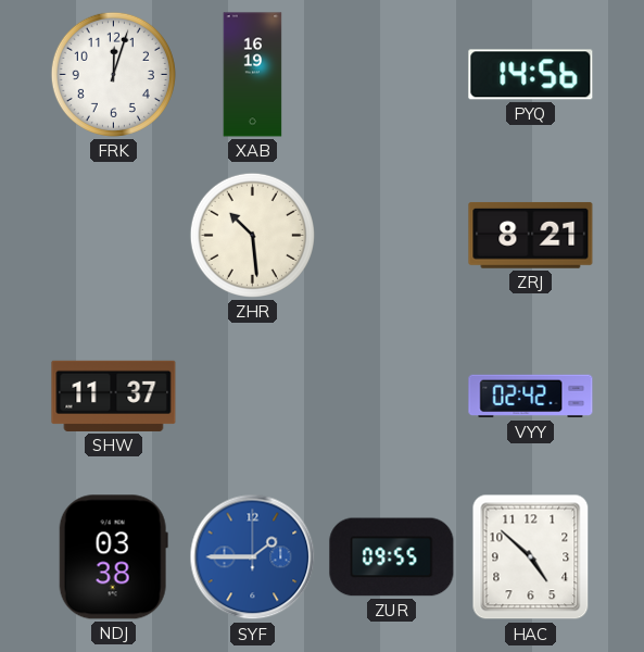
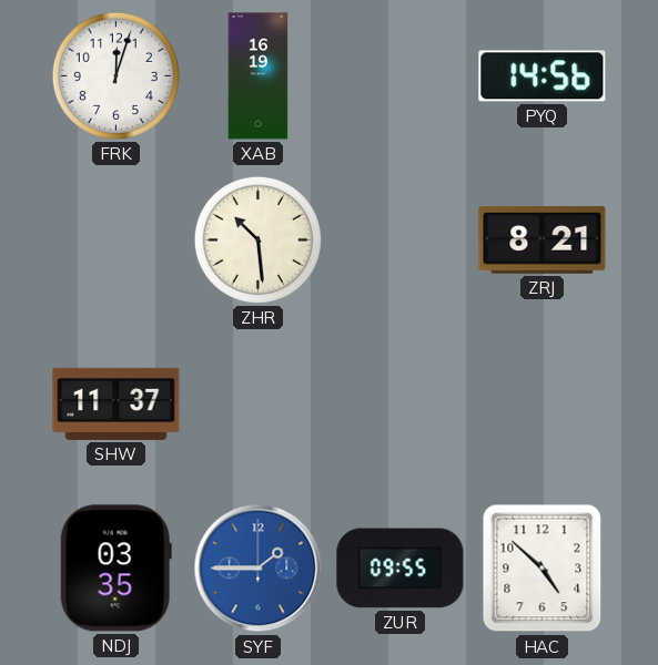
VYY: 02:42 -> none (531, 397)
NDJ: 03:38 -> 03:35 (115, 569)
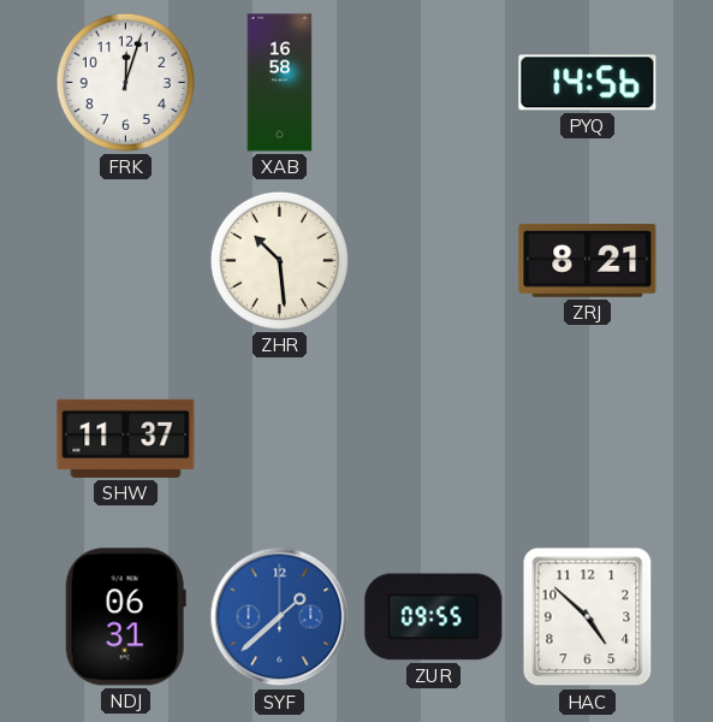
XAB: 16:19 -> 16:58 (280, 83)
NDJ: 03:35 -> 06:31 (125, 617)
SYF: 1:45 -> 1:38 (280, 617)
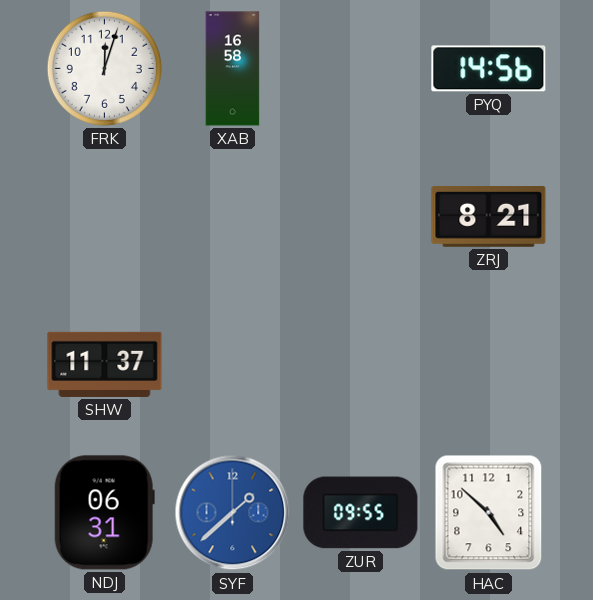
ZHR: 10:29 -> none (279, 260)
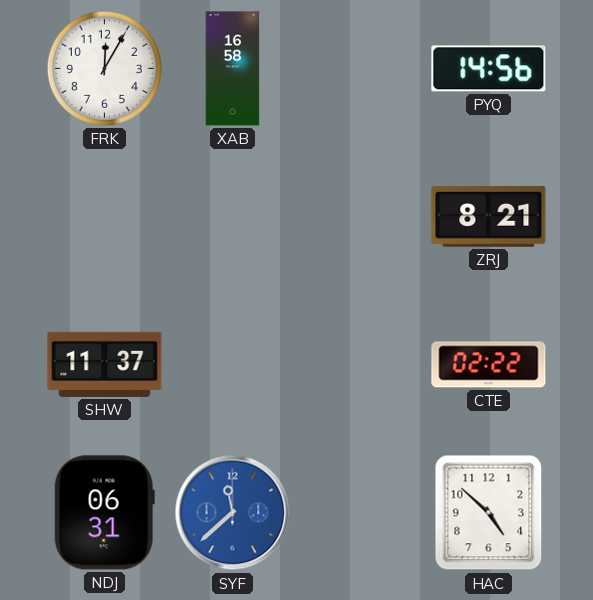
FRK: 12:03 -> 12:05 (104, 68)
CTE: none -> 02:22 (489, 365)
SYF: 1:38 -> 11:38 (233, 513)
ZUR: 09:55 -> none (361, 513)
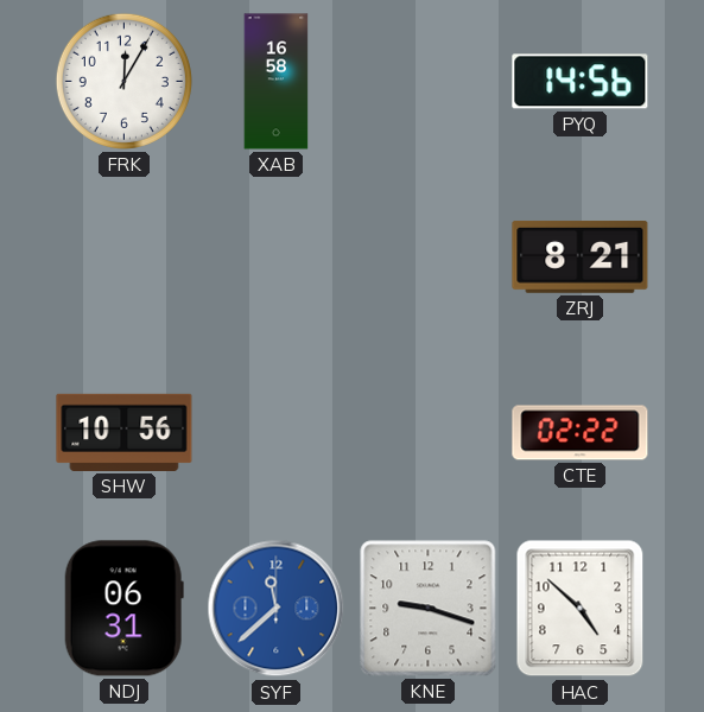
SHW: 11:37 -> 10:56 (125, 432)
KNE: none -> 9:18 (429, 609)
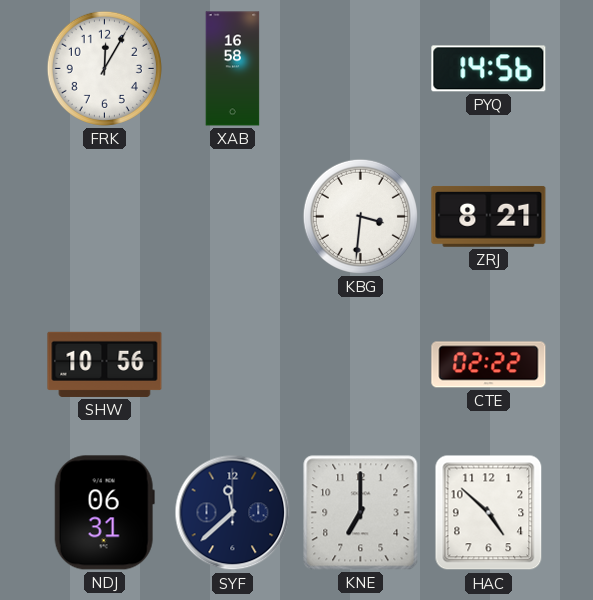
KBG: none -> 3:31 (360, 216)
SYF dial: blue -> navy (233, 513)
KNE: 9:18 -> 7:00 (361, 513)
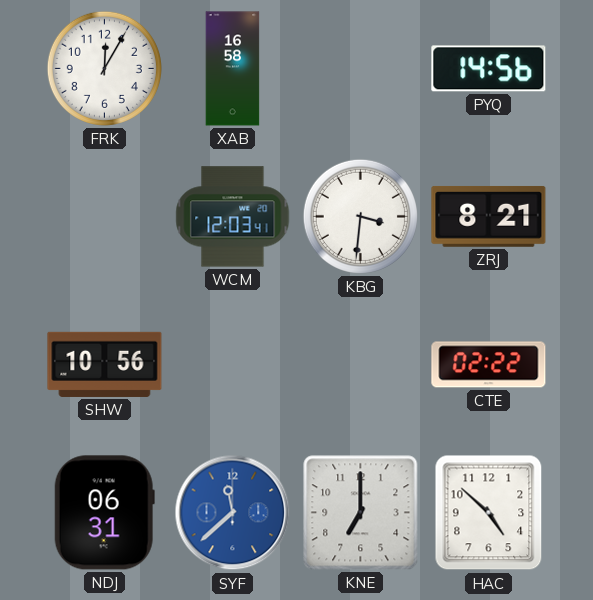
WCM: none -> 12:03 (233, 217)
SYF dial: navy -> blue (233, 513)
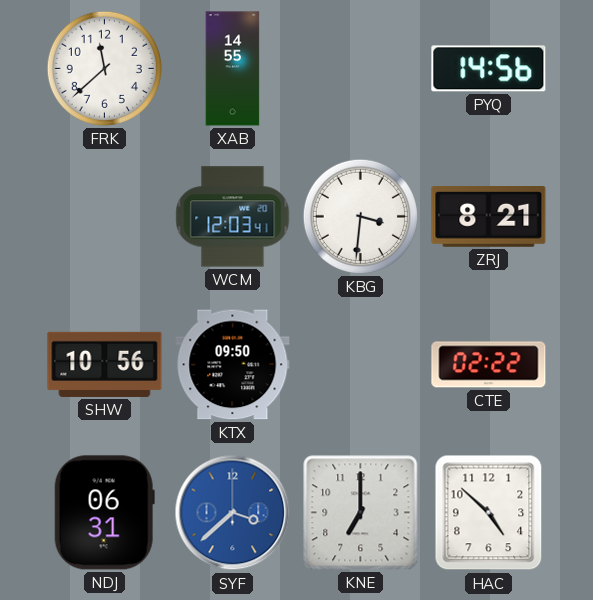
FRK: 12:05 -> 11:38 (104, 68)
XAB: 16:58 -> 14:55 (233, 69)
KTX: none -> 09:50 (233, 365)
SYF: 11:38 -> 3:38 (233, 513)
